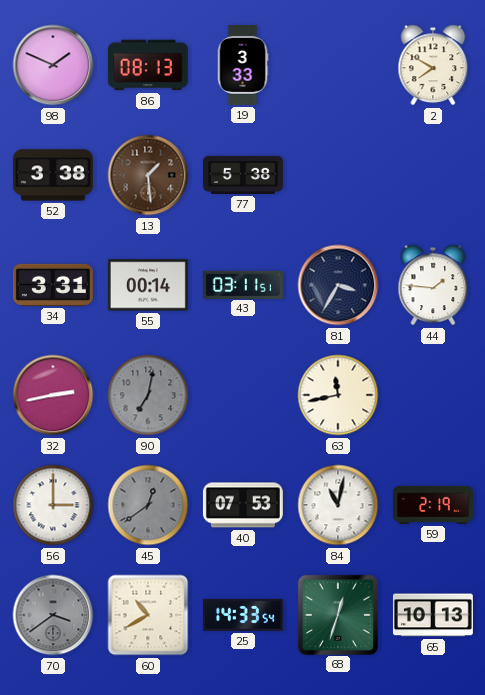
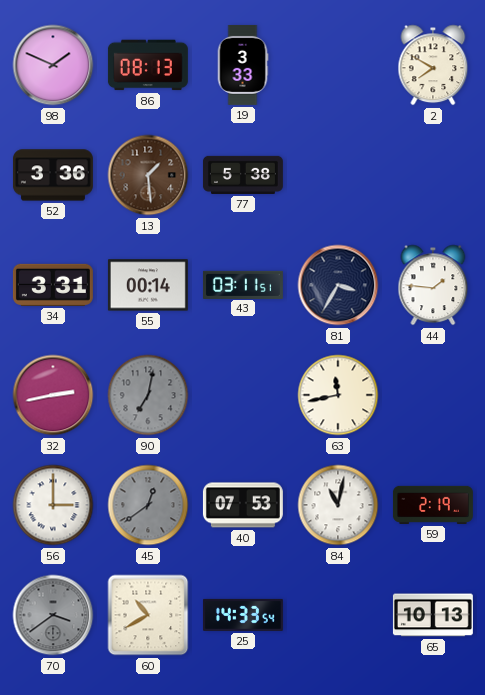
52: 3:38 -> 3:36 (53, 175)
68: 12:33 -> none (337, 614)
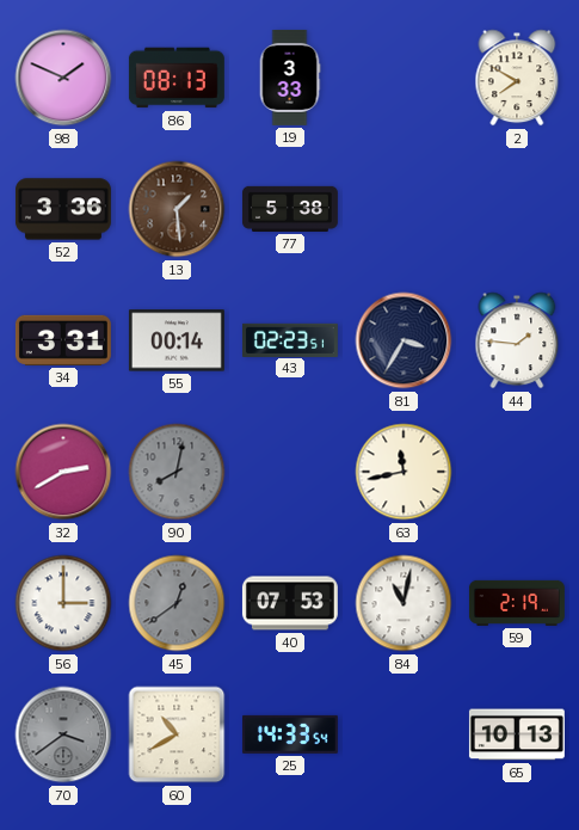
43: 03:11 -> 02:23 (290, 339)
32: 2:43 -> 2:40 (63, 472)
90: 7:02 -> 8:02 (177, 472)
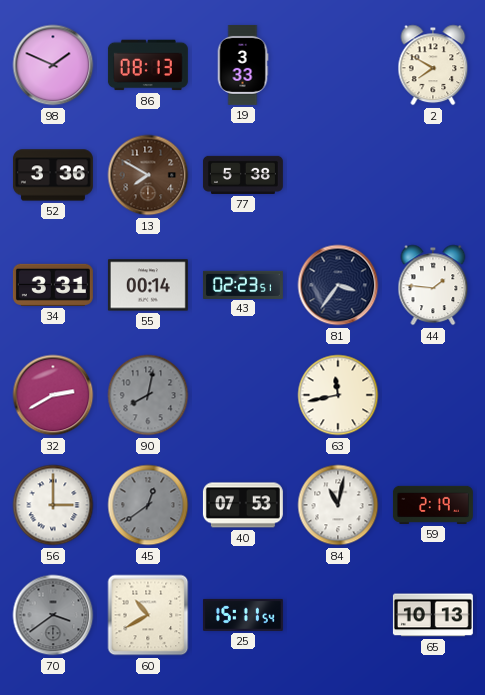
13: 1:29 -> 7:50 (148, 175)
81: 3:35 -> 3:36 (338, 285)
25: 14:33 -> 15:11 (243, 615)
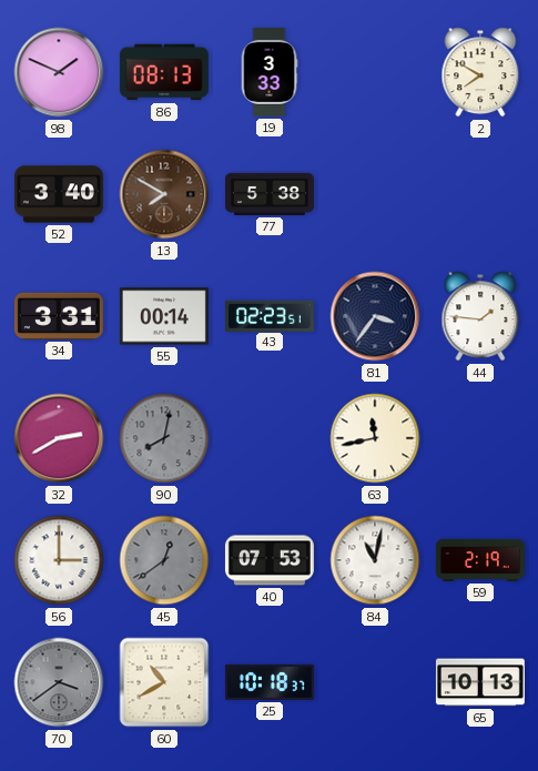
52: 3:36 -> 3:40 (59, 194)
25: 15:11 -> 10:18 (270, 682)
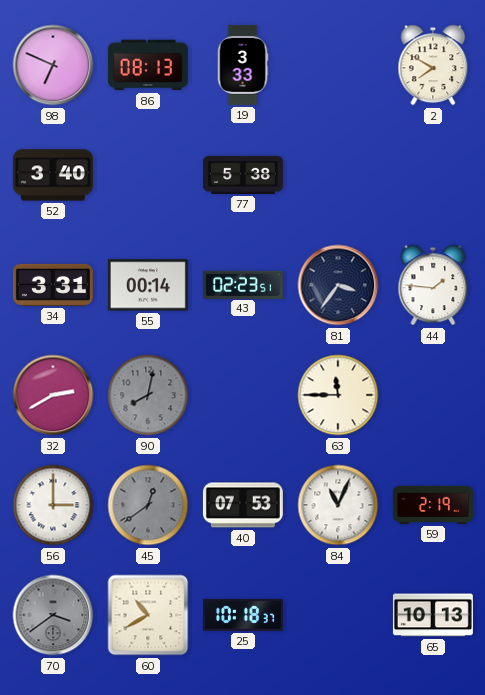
98: 1:49 -> 6:49 (53, 65)
13: 7:50 -> none (164, 194)
63: 11:43 -> 11:45 (338, 395)
84: 11:02 -> 11:04 (338, 505)
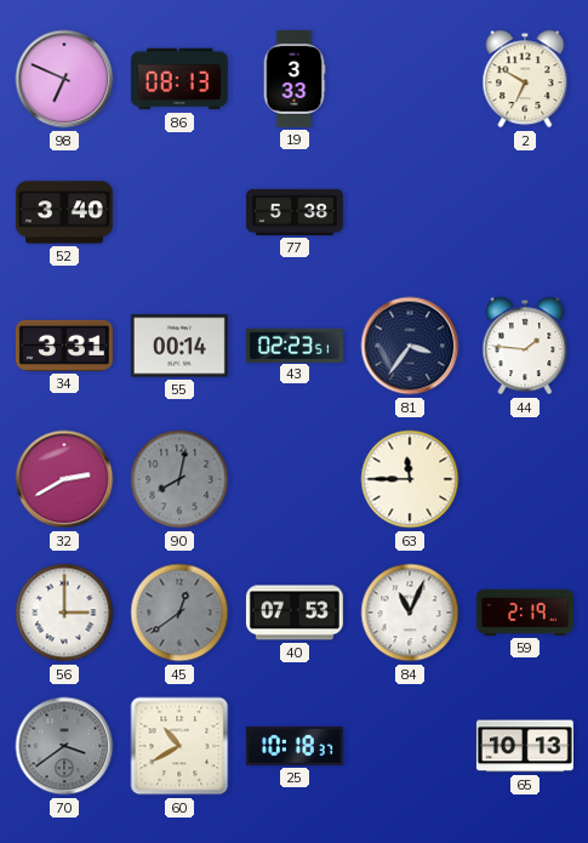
2: 7:50 -> 6:50 (525, 79)
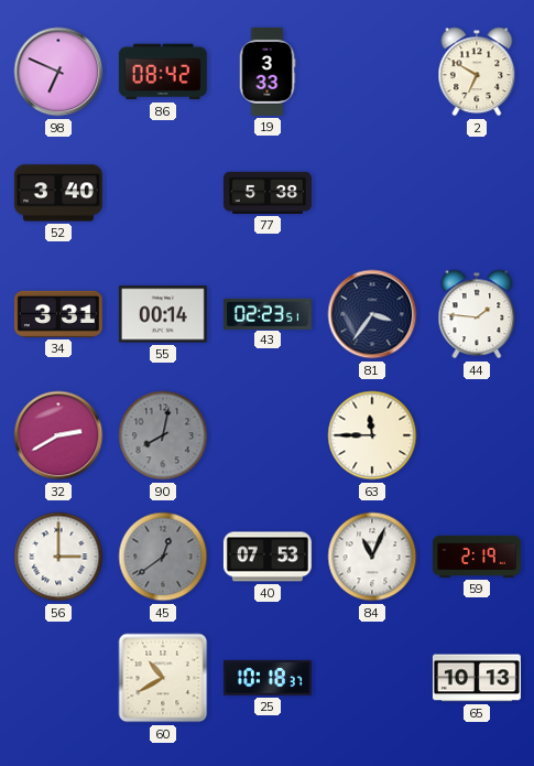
86: 08:13 -> 08:42 (163, 72)
70: 3:39 -> none (64, 746)
